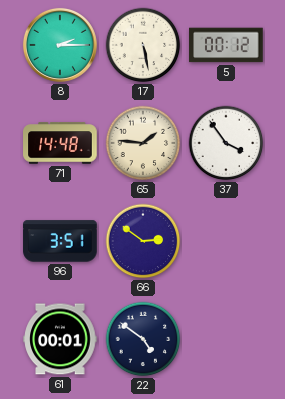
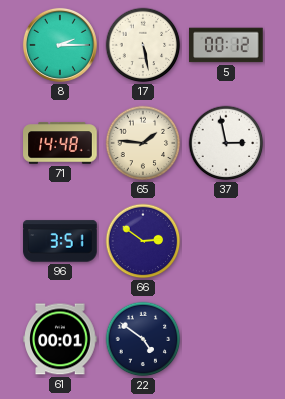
37: 3:54 -> 2:58 (226, 143)
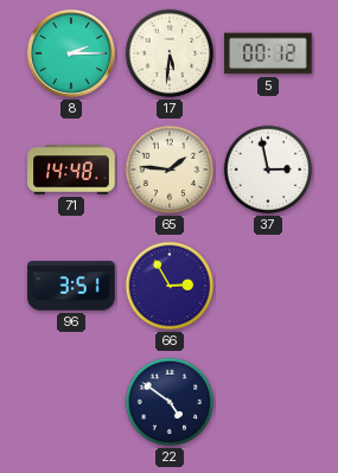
17: 5:28 -> 5:31 (170, 53)
66: 2:51 -> 2:55 (170, 286)
61: 00:01 -> none (60, 339)
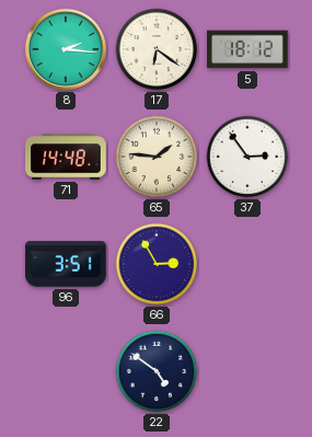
8: 2:15 -> 2:16 (66, 49)
17: 5:31 -> 6:21 (157, 49)
5: 00:12 -> 18:12 (247, 49)
37: 2:58 -> 2:54 (247, 157)
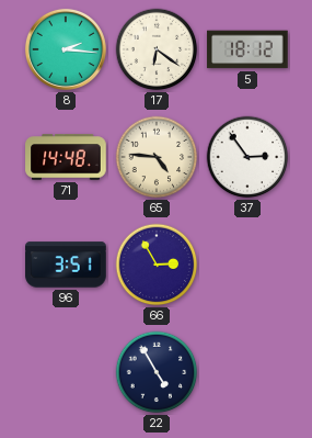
65: 1:46 -> 4:46 (157, 157)
22: 4:51 -> 4:55 (157, 372)
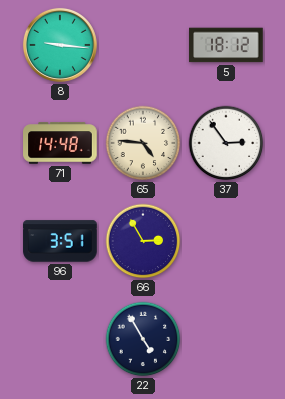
8: 2:16 -> 9:16 (60, 45)
17: 6:21 -> none (157, 49)
